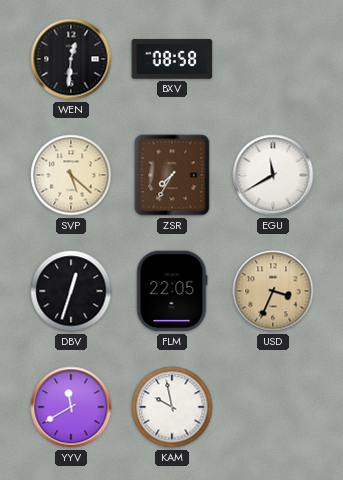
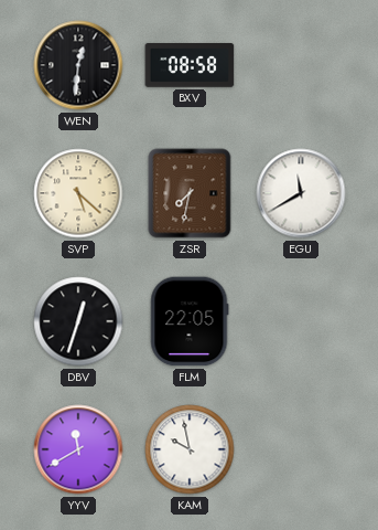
ZSR: 7:35 -> 7:32 (190, 193)
USD: 3:34 -> none (273, 291)
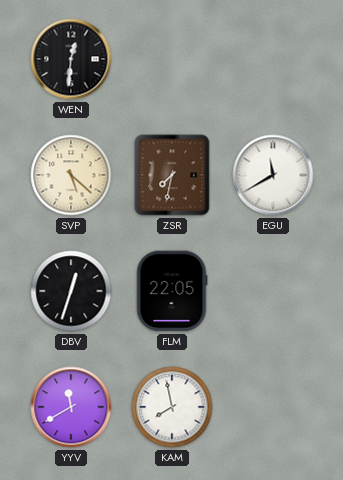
BXV: 08:58 -> none (190, 66)
KAM: 9:58 -> 7:58 (172, 407)
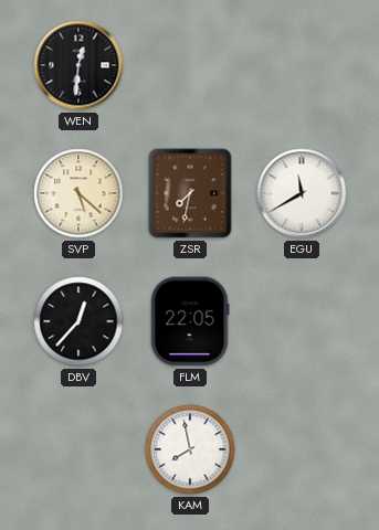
DBV: 12:33 -> 12:37 (78, 321)
YYV: 11:40 -> none (71, 407)
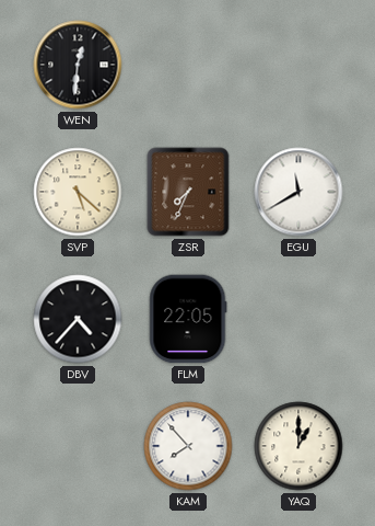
ZSR: 7:32 -> 7:34 (188, 192)
DBV: 12:37 -> 4:37 (78, 319)
KAM: 7:58 -> 7:53 (188, 446)
YAQ: none -> 1:00 (298, 446)
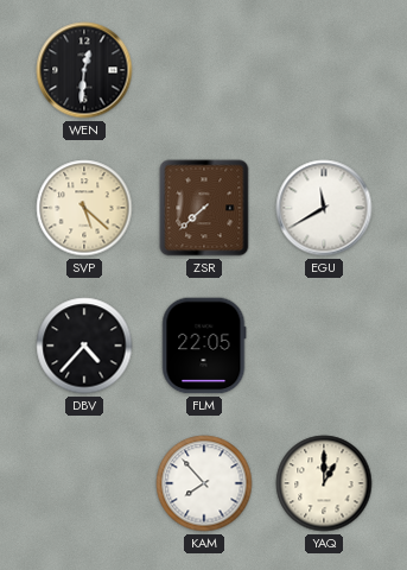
ZSR: 7:34 -> 7:38 (204, 208)
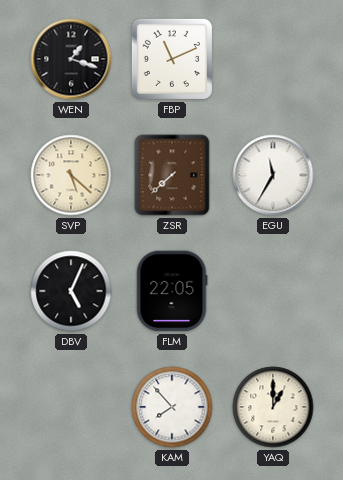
WEN: 12:31 -> 1:18 (71, 59)
FBP: none -> 11:11 (172, 59)
EGU: 11:40 -> 11:35 (273, 175)
DBV: 4:37 -> 5:04 (71, 291)
